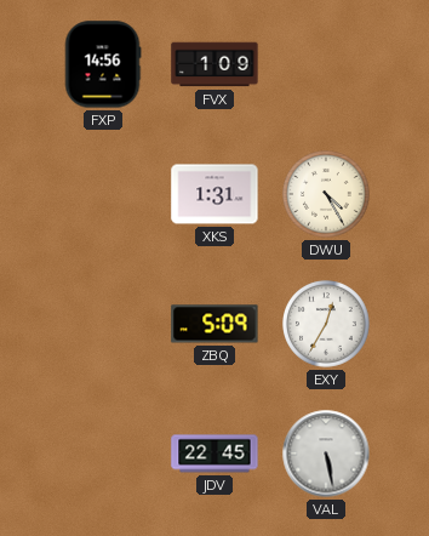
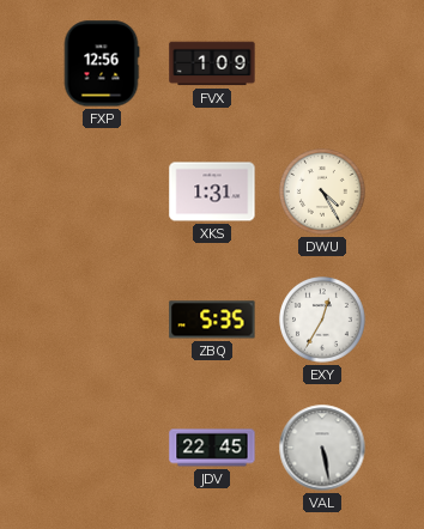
FXP: 14:56 -> 12:56 (102, 63)
ZBQ: 5:09 -> 5:35 (212, 320)
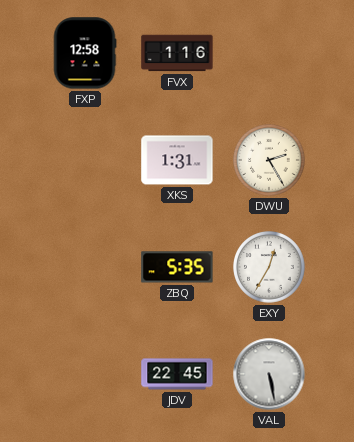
FXP: 12:56 -> 12:58 (85, 53)
FVX: 1:09 -> 1:16 (177, 53)
DWU: 4:25 -> 2:25 (270, 161)
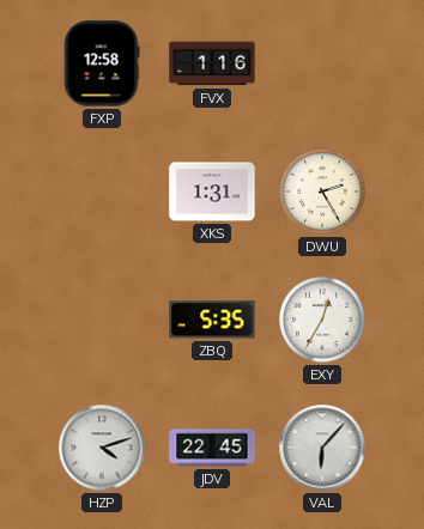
HZP: none -> 4:12 (102, 448)
VAL: 5:28 -> 6:07 (322, 448)
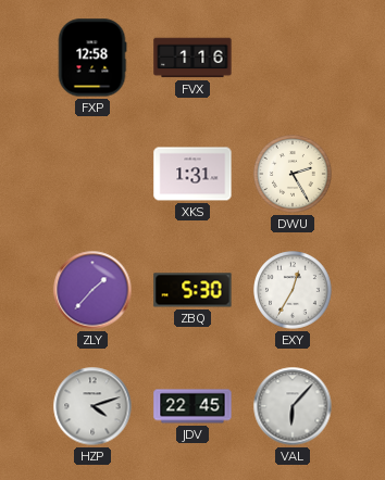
ZLY: none -> 1:37 (92, 290)
ZBQ: 5:35 -> 5:30 (192, 290)
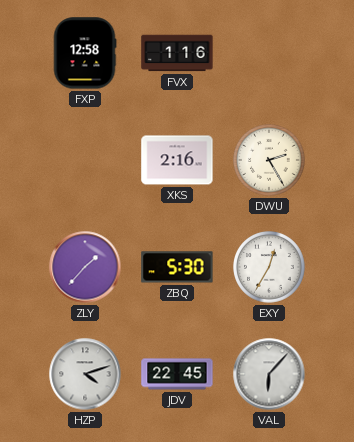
XKS: 1:31 -> 2:16 (177, 160)
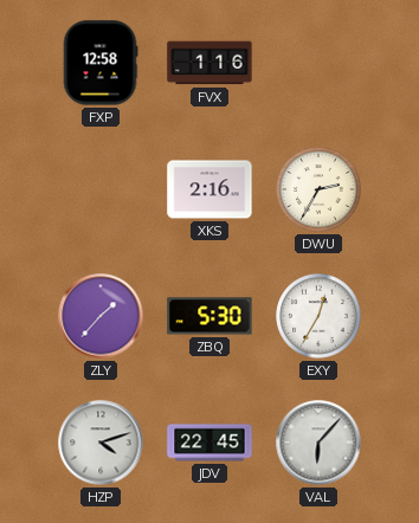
DWU: 2:25 -> 2:35 (320, 191)
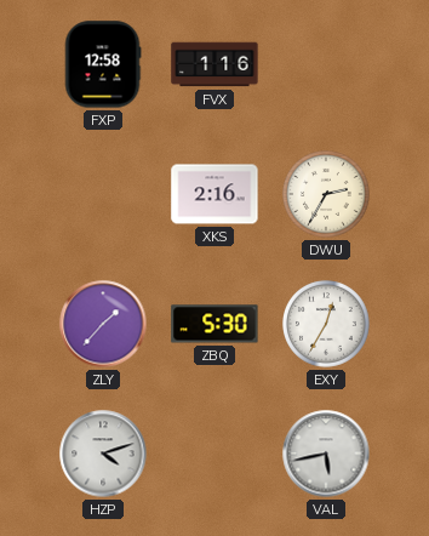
JDV: 22:45 -> none (209, 443)
VAL: 6:07 -> 5:43 (326, 454)
